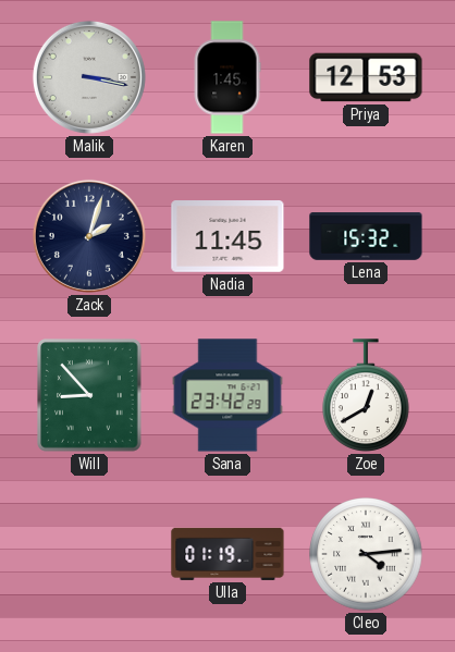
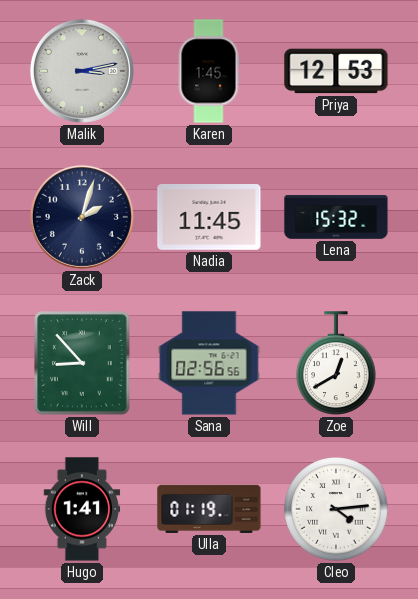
Malik: 3:17 -> 3:13 (82, 71)
Sana: 23:42 -> 02:56 (209, 363)
Hugo: none -> 1:41 (82, 509)
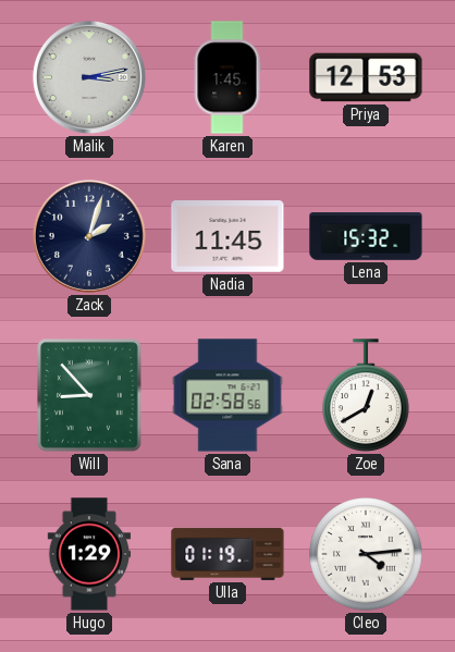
Sana: 02:56 -> 02:58 (228, 395)
Hugo: 1:41 -> 1:29 (89, 554)
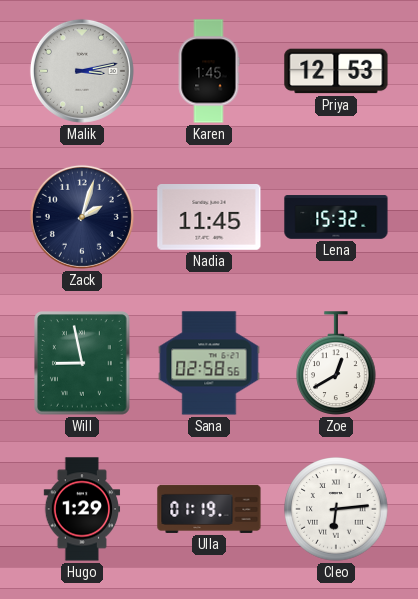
Will: 8:53 -> 8:58 (83, 364)
Cleo: 4:14 -> 6:14 (336, 509)
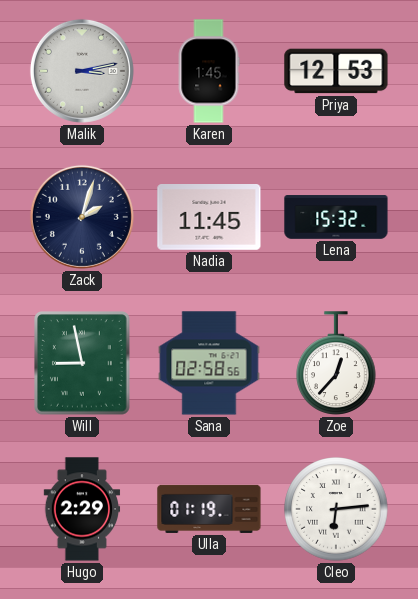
Zoe: 12:40 -> 12:37 (336, 363)
Hugo: 1:29 -> 2:29 (82, 509)
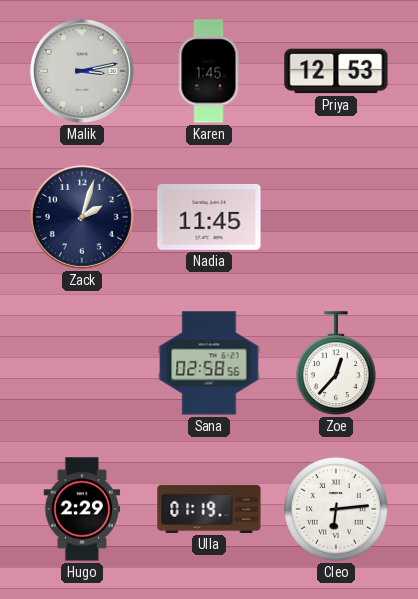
Lena: 15:32 -> none (336, 217)
Will: 8:58 -> none (83, 364)
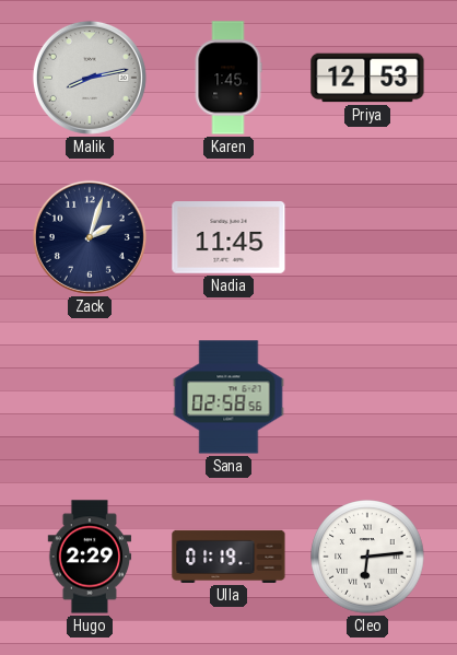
Malik: 3:13 -> 8:13 (90, 78)
Zoe: 12:37 -> none (336, 363)
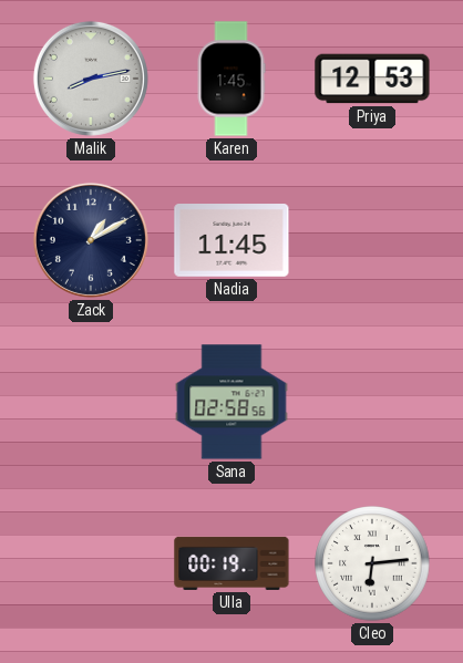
Zack: 2:03 -> 1:10 (91, 240)
Hugo: 2:29 -> none (90, 557)
Ulla: 01:19 -> 00:19 (231, 563)
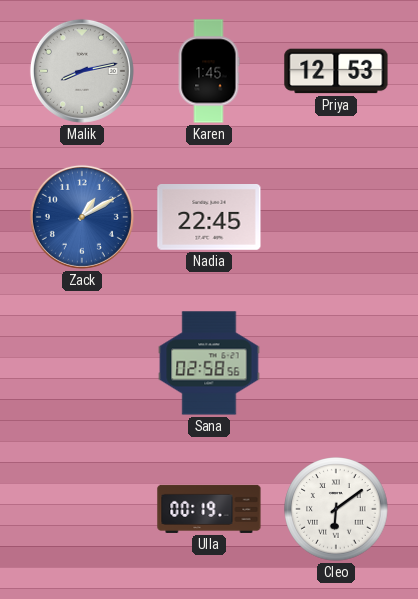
Zack dial: navy -> blue (82, 217)
Nadia: 11:45 -> 22:45 (209, 218)
Cleo: 6:14 -> 6:09 (336, 509)
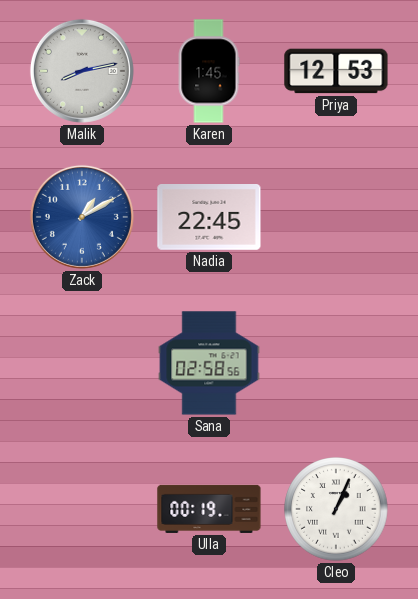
Cleo: 6:09 -> 1:04 (336, 509)
